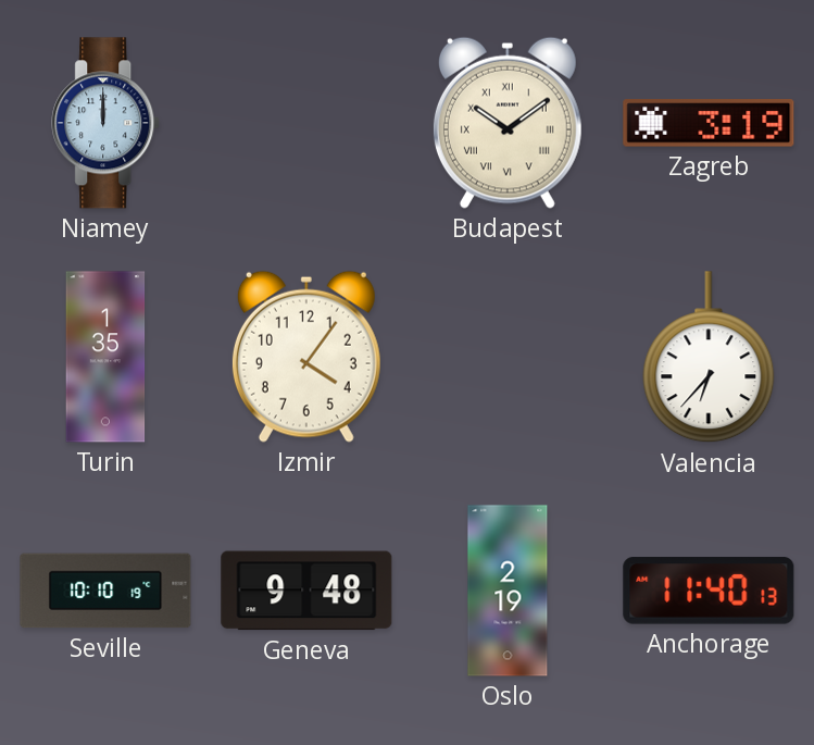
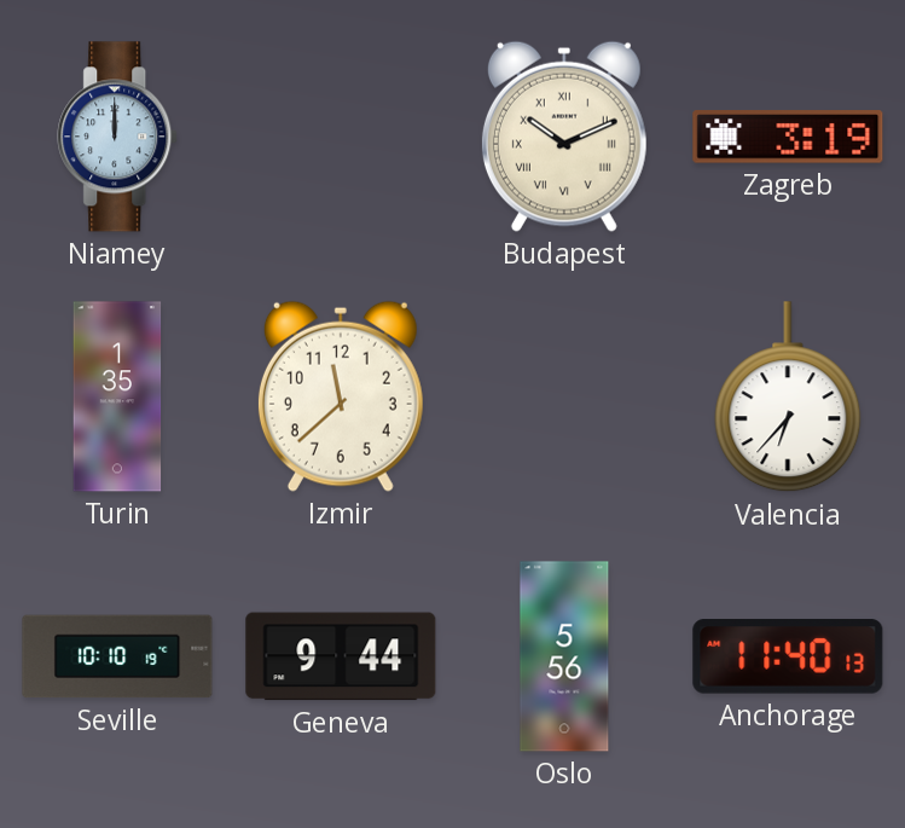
Budapest: 10:09 -> 10:11 (564, 137)
Izmir: 4:06 -> 11:38 (341, 396)
Geneva: 9:48 -> 9:44 (341, 656)
Oslo: 2:19 -> 5:56 (564, 656)
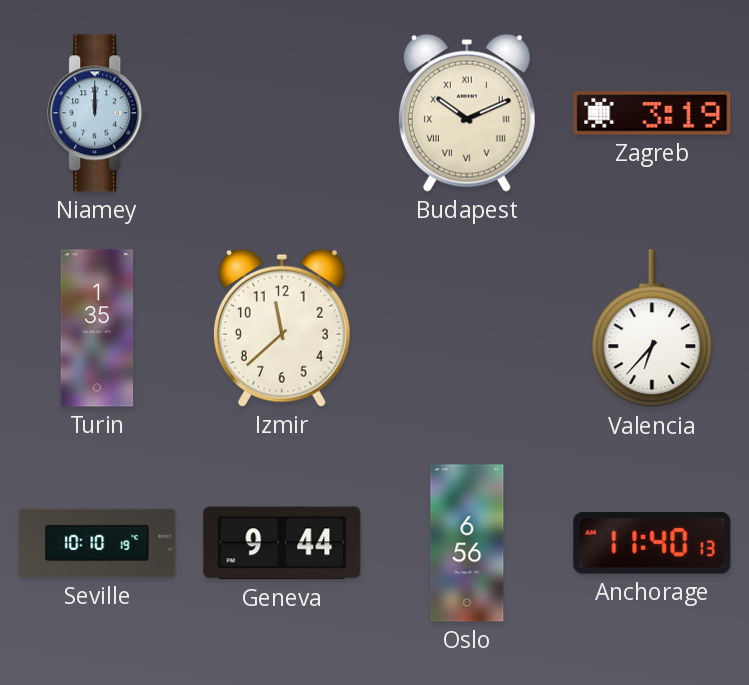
Oslo: 5:56 -> 6:56 (467, 543)
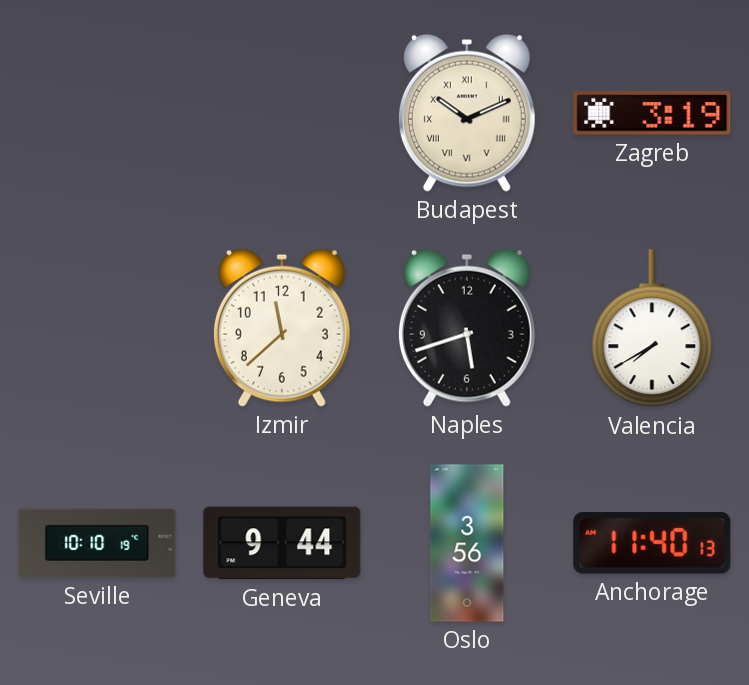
Niamey: 12:00 -> none (98, 113)
Turin: 1:35 -> none (97, 328)
Naples: none -> 5:42 (467, 328)
Valencia: 6:37 -> 7:40 (652, 329)
Oslo: 6:56 -> 3:56 (467, 543)
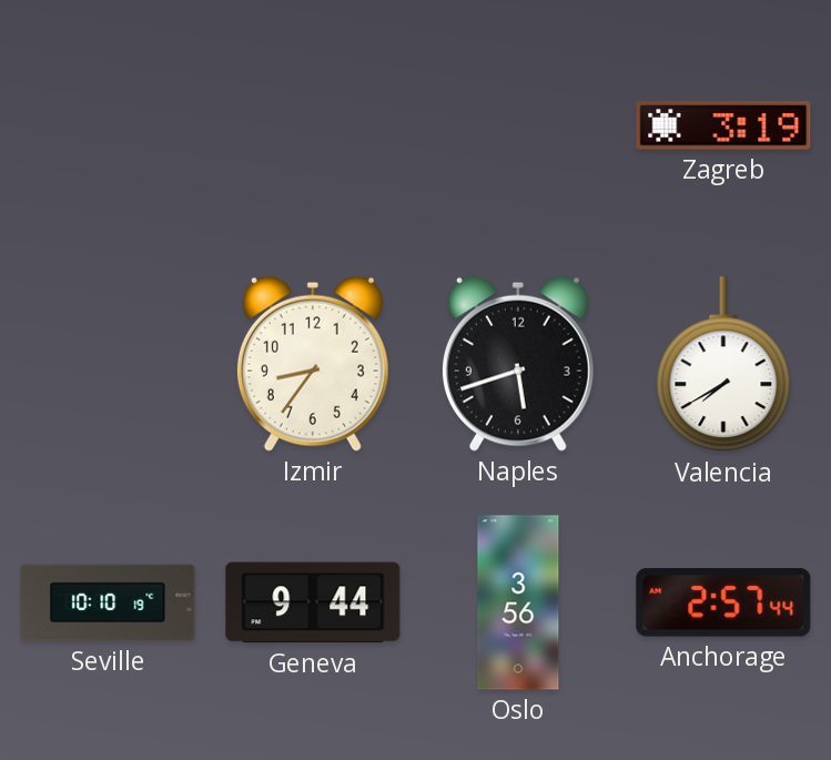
Budapest: 10:11 -> none (467, 113)
Izmir: 11:38 -> 8:36 (313, 364)
Anchorage: 11:40 -> 2:57 (723, 602)
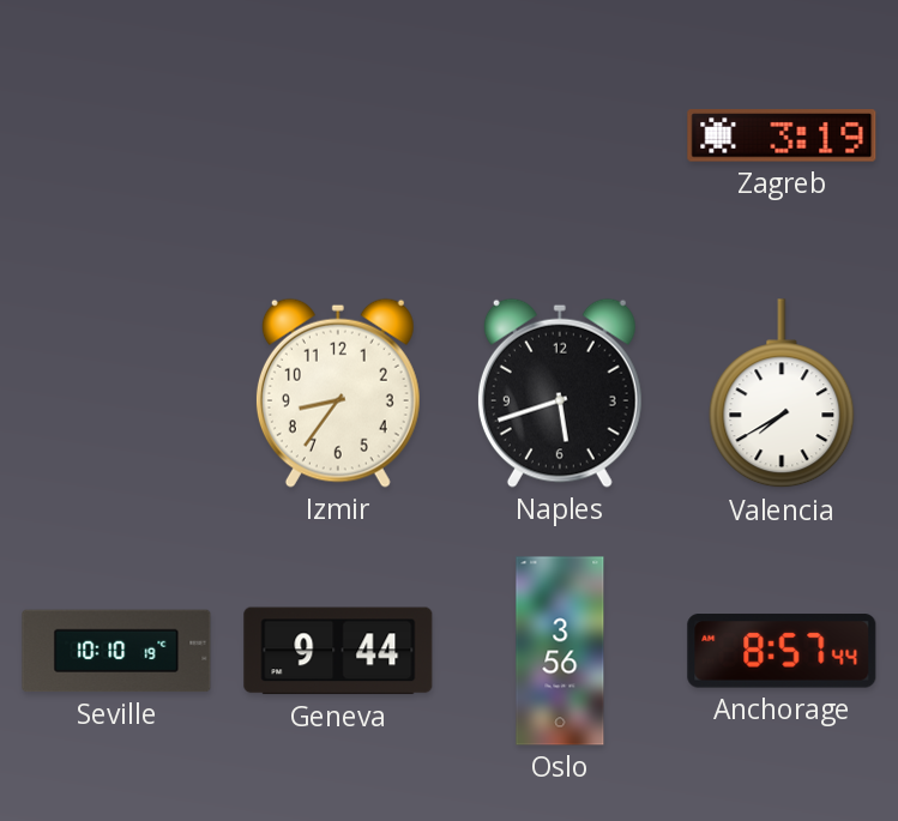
Anchorage: 2:57 -> 8:57 (782, 651)
